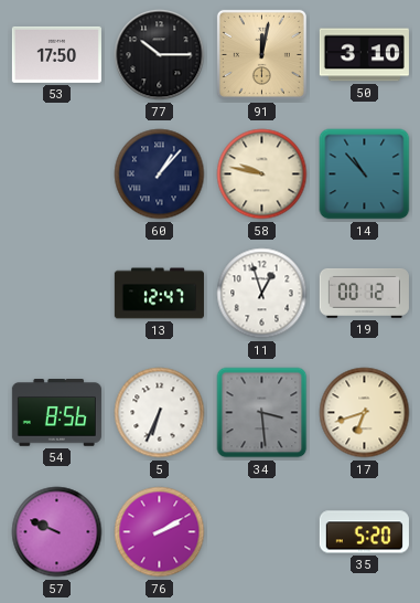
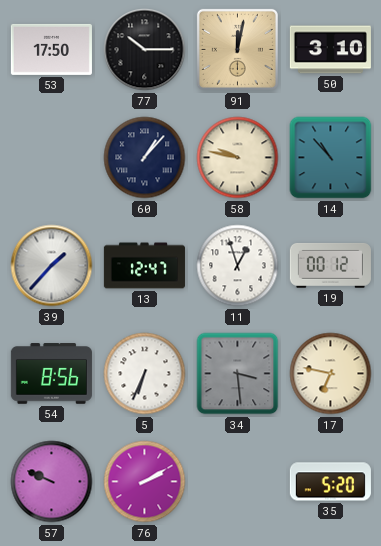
39: none -> 1:37 (52, 266)
17: 6:42 -> 6:47 (331, 374)
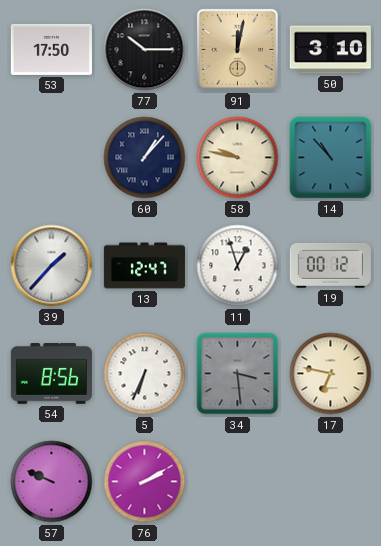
35: 5:20 -> none (330, 482)
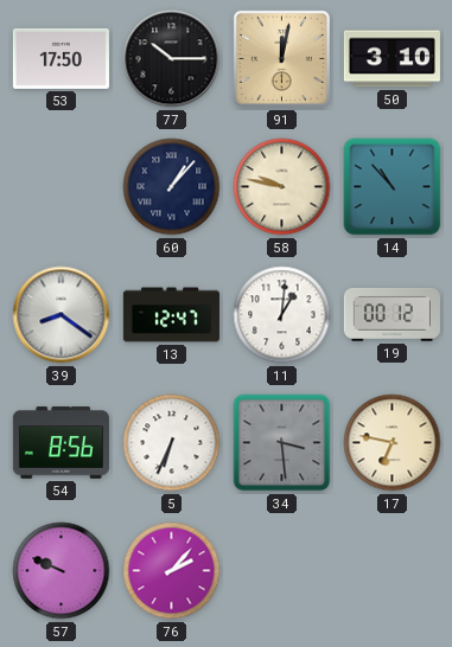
39: 1:37 -> 8:21 (62, 315)
11: 12:57 -> 1:01 (282, 315)
76: 2:10 -> 2:07 (172, 571)
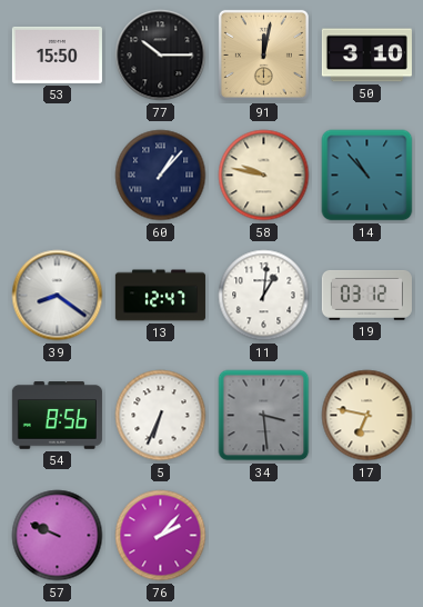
53: 17:50 -> 15:50 (57, 54)
19: 00:12 -> 03:12 (366, 295)
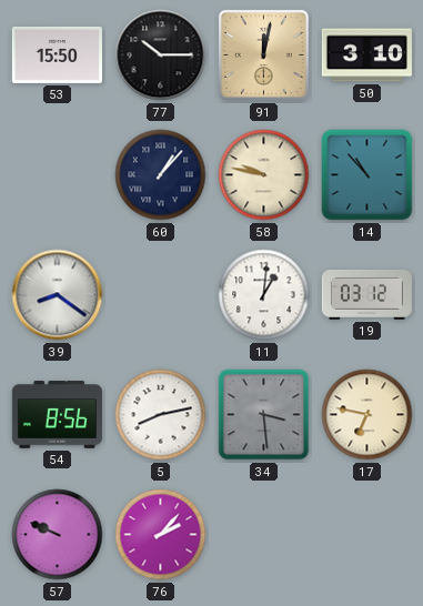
13: 12:47 -> none (160, 296)
5: 6:34 -> 8:13 (161, 415)
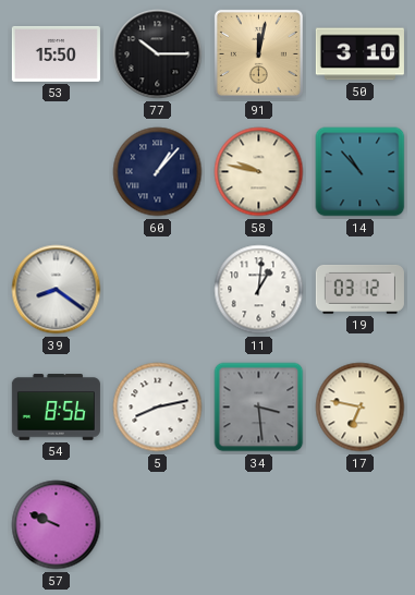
76: 2:07 -> none (161, 535)
